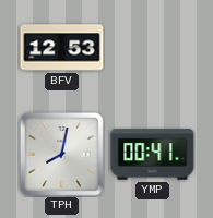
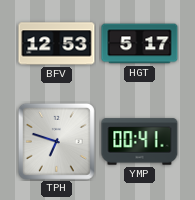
HGT: none -> 5:17 (140, 44)
TPH: 8:02 -> 6:48 (56, 141)
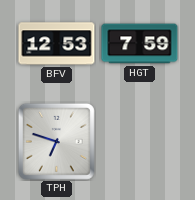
HGT: 5:17 -> 7:59 (140, 44)
YMP: 00:41 -> none (140, 142)
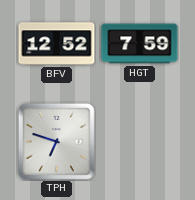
BFV: 12:53 -> 12:52 (57, 44)
